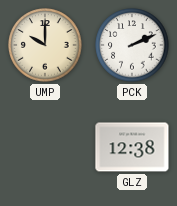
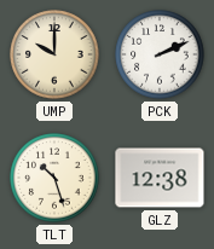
TLT: none -> 10:27 (54, 178)
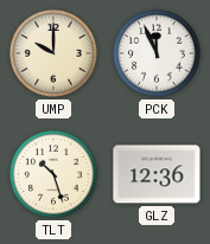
PCK: 2:11 -> 11:56 (157, 53)
GLZ: 12:38 -> 12:36 (157, 174)
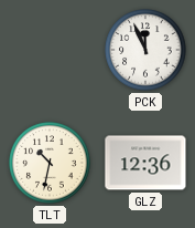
UMP: 10:00 -> none (53, 53)
TLT: 10:27 -> 10:32 (50, 163)
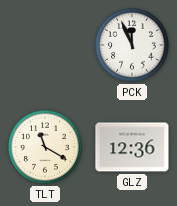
TLT: 10:32 -> 11:20 (45, 147)
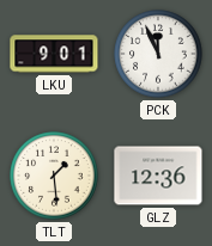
LKU: none -> 9:01 (54, 54)
TLT: 11:20 -> 1:29 (54, 176)
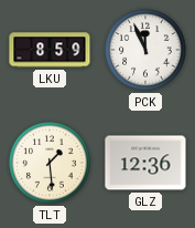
LKU: 9:01 -> 8:59 (50, 50)
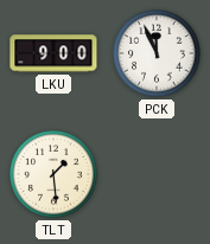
LKU: 8:59 -> 9:00 (53, 53)
GLZ: 12:36 -> none (145, 163)
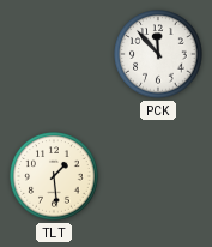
LKU: 9:00 -> none (53, 53)
PCK: 11:56 -> 11:53 (158, 54)
